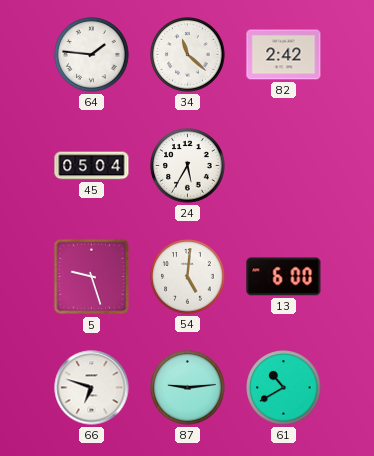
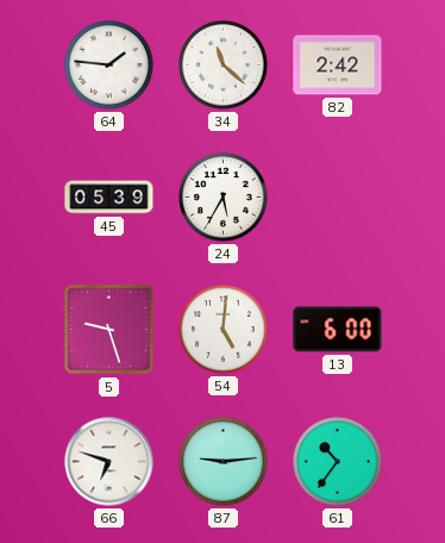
45: 05:04 -> 05:39 (109, 198)
61: 10:40 -> 10:36 (338, 462)
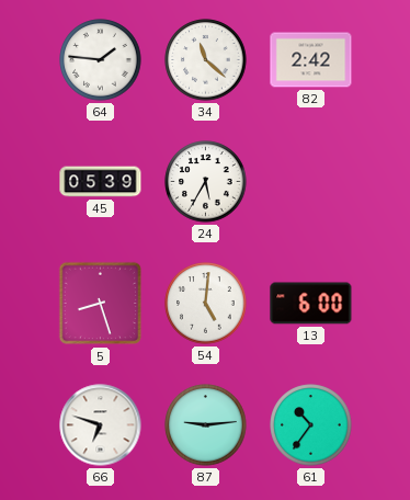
5: 9:27 -> 8:27 (101, 304)
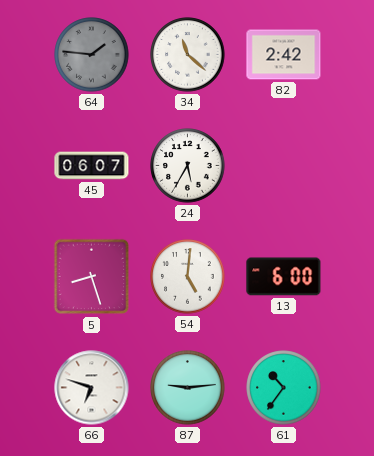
64 dial: white -> grey (92, 55)
45: 05:39 -> 06:07 (92, 166)
